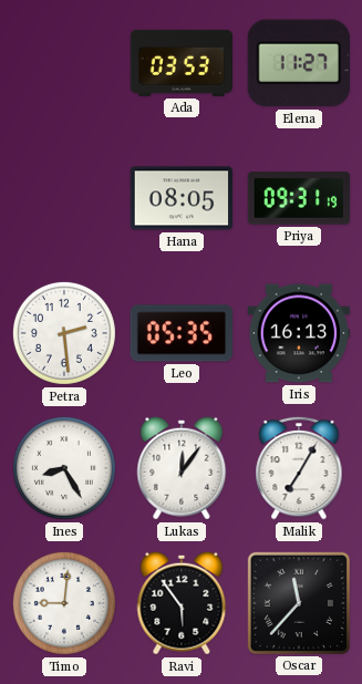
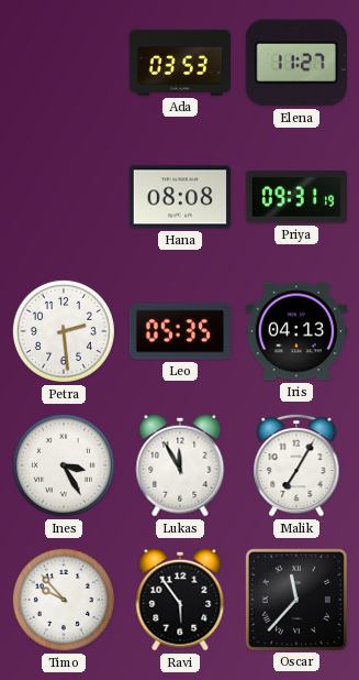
Hana: 08:05 -> 08:08 (180, 197)
Iris: 16:13 -> 04:13 (296, 331)
Ines: 8:25 -> 3:25 (64, 465)
Lukas: 12:06 -> 11:55 (180, 465)
Timo: 9:01 -> 9:53 (64, 600)
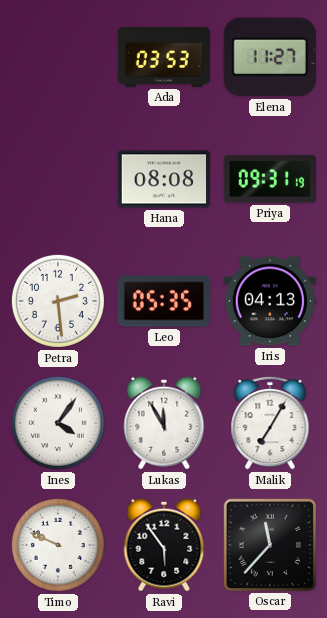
Ines: 3:25 -> 4:06 (58, 423)
Timo: 9:53 -> 9:49 (58, 545)
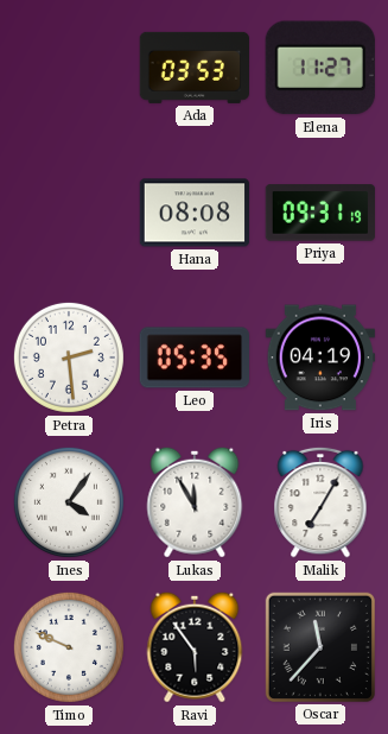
Iris: 04:13 -> 04:19 (320, 357)
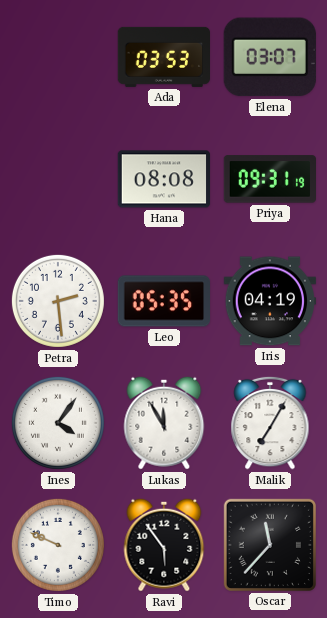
Elena: 11:27 -> 03:07 (270, 57)
